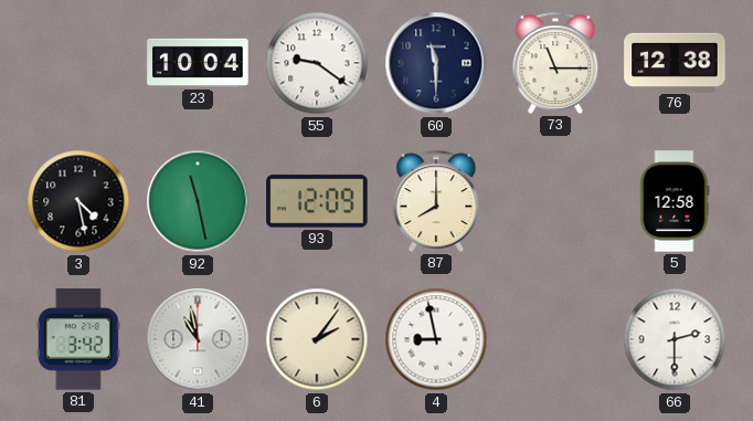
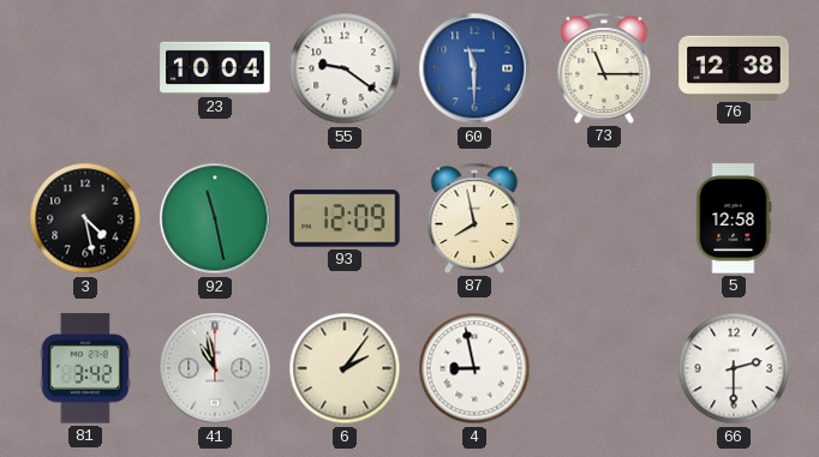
60 dial: navy -> blue (474, 68)
87: 8:00 -> 7:58 (474, 218)
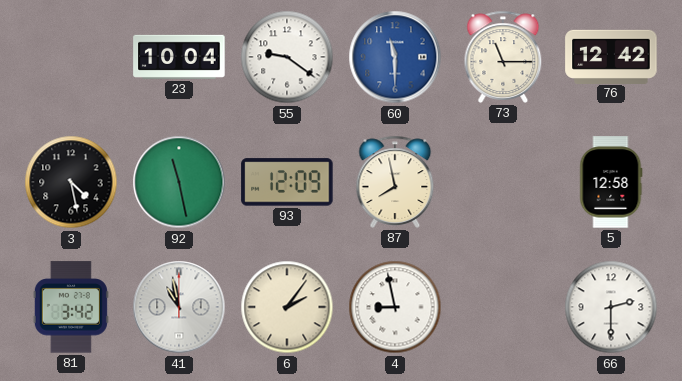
76: 12:38 -> 12:42 (611, 56)
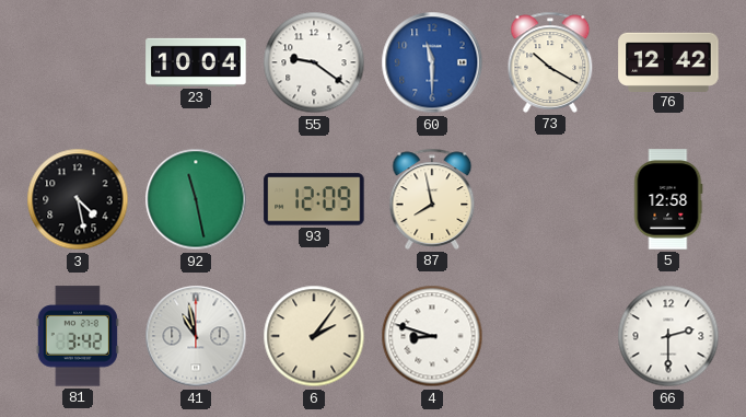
73: 11:15 -> 10:20 (550, 62)
4: 8:58 -> 8:48 (432, 336)
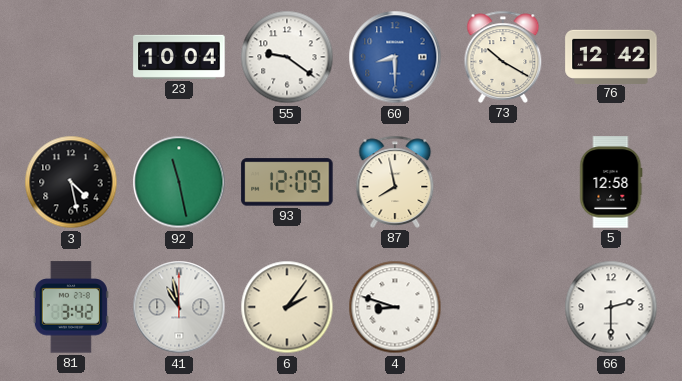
60: 11:30 -> 8:30 (395, 57)
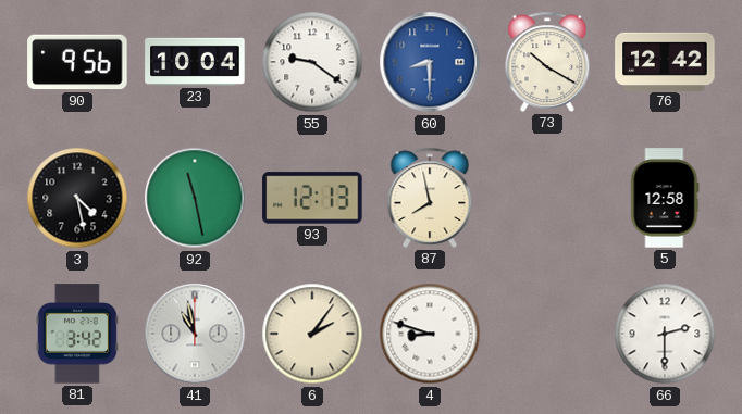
90: none -> 9:56 (77, 62)
93: 12:09 -> 12:13 (312, 198)
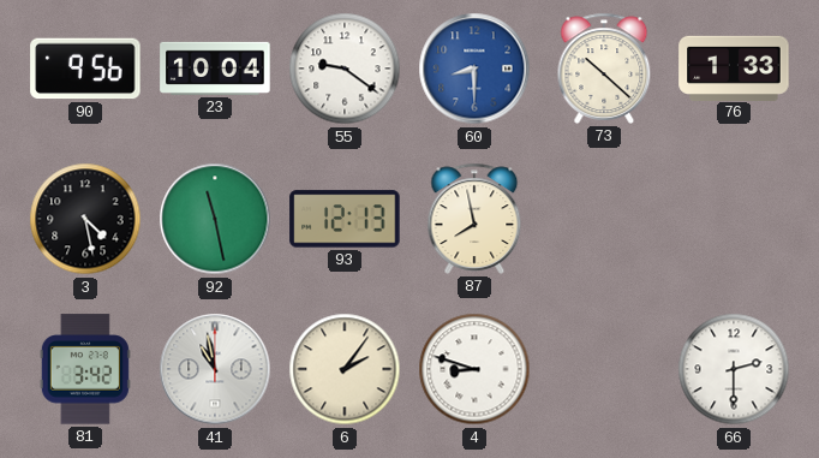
73: 10:20 -> 10:22 (604, 69)
76: 12:42 -> 1:33 (734, 67)
5: 12:58 -> none (665, 198)
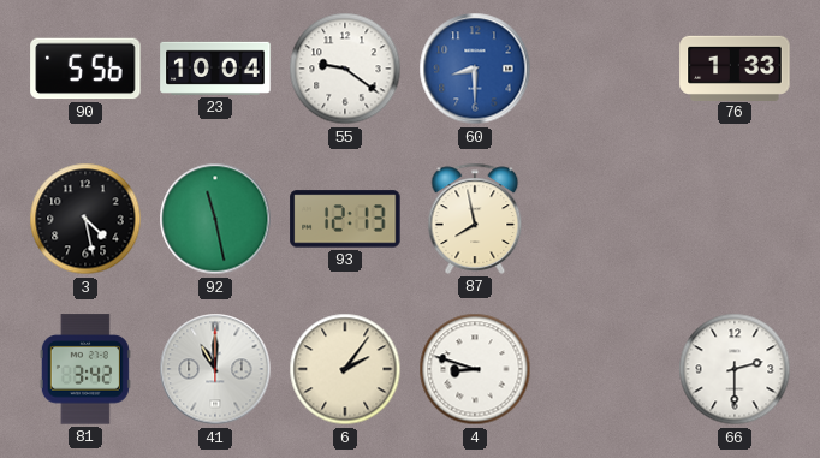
90: 9:56 -> 5:56 (85, 69)
73: 10:22 -> none (604, 69)
41: 10:58 -> 11:00 (215, 369)
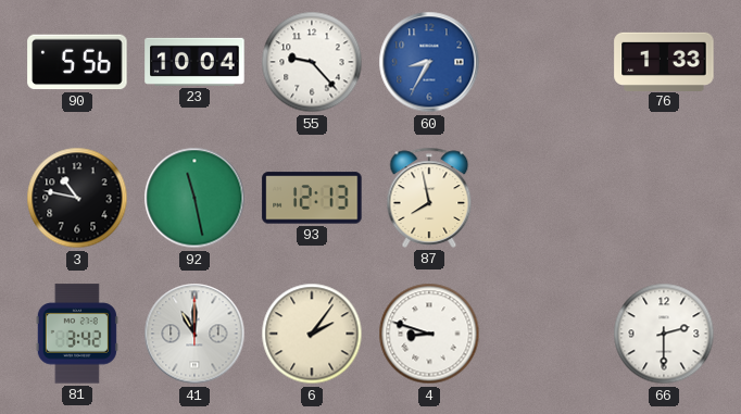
55: 9:21 -> 9:23 (312, 62)
60: 8:30 -> 8:35 (429, 62)
3: 4:28 -> 10:47 (77, 198)
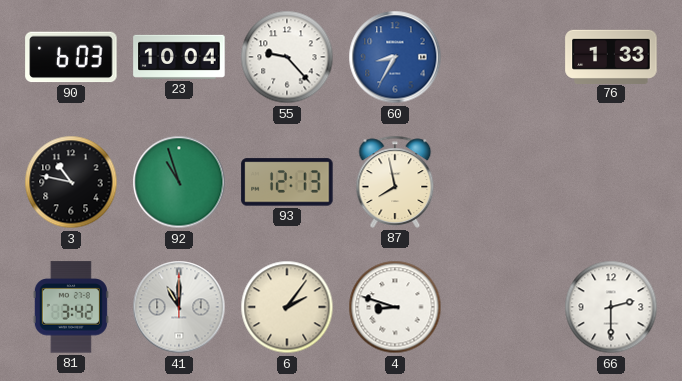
90: 5:56 -> 6:03 (71, 57)
92: 11:28 -> 10:57 (179, 182)
